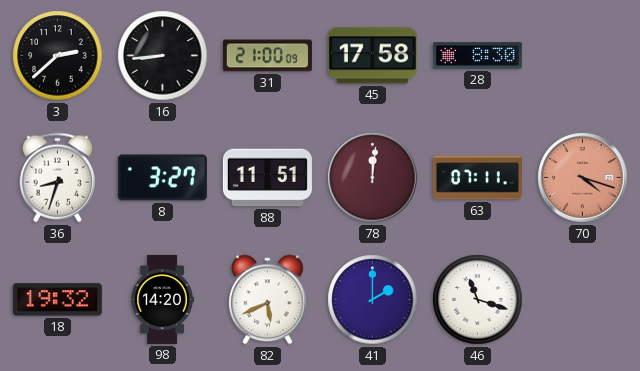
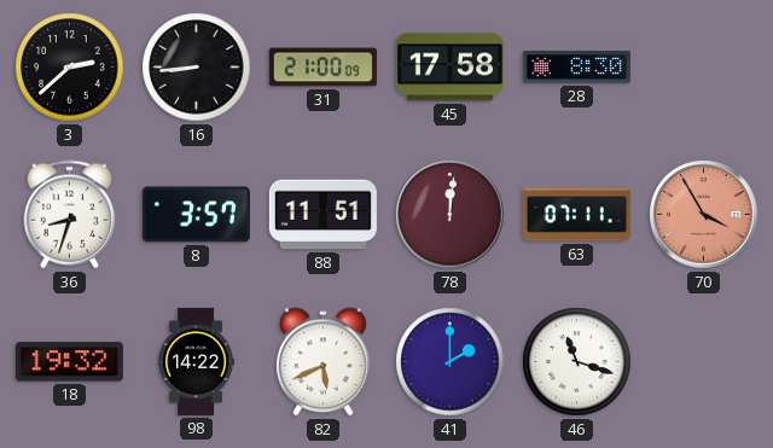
8: 3:27 -> 3:57 (196, 215)
70: 4:18 -> 3:55 (704, 215)
98: 14:20 -> 14:22 (196, 361)
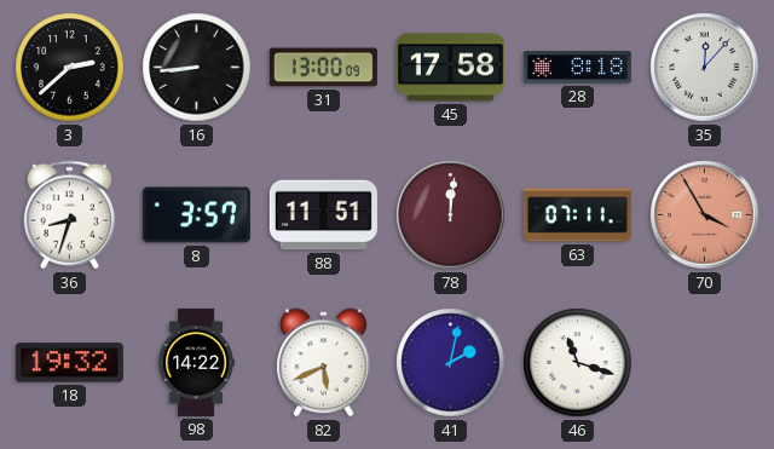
31: 21:00 -> 13:00 (323, 68)
28: 8:30 -> 8:18 (577, 68)
35: none -> 12:07 (705, 68)
41: 2:00 -> 2:02 (451, 363)
